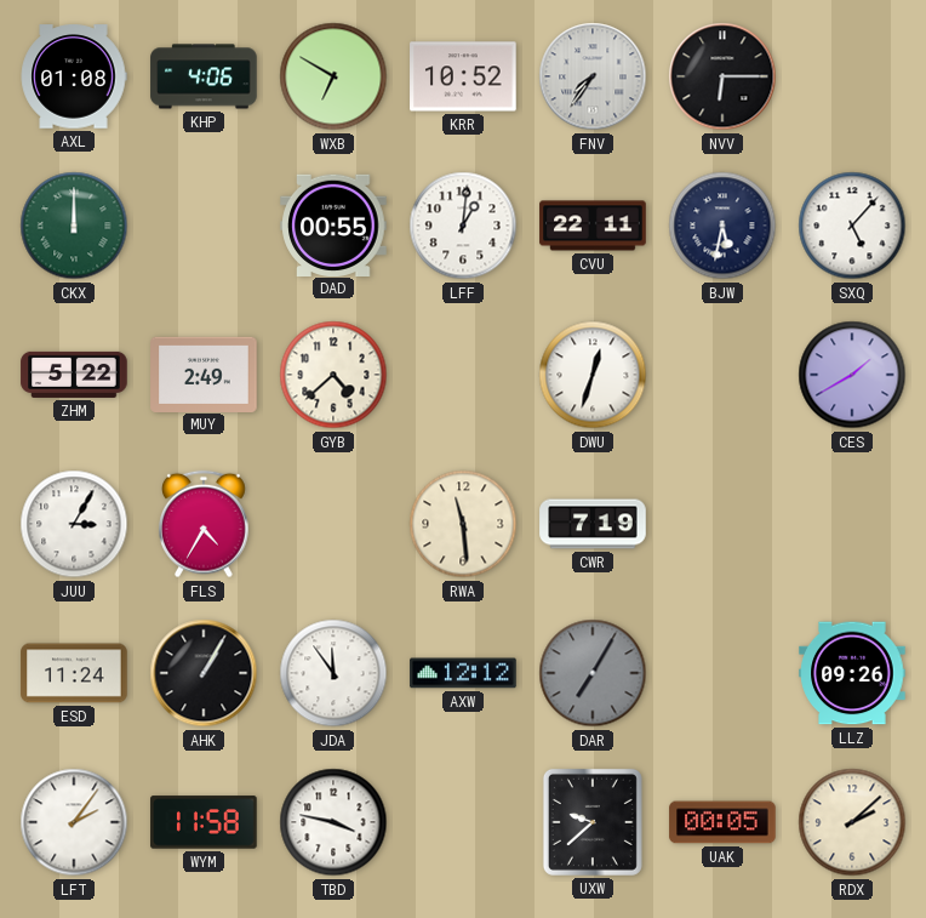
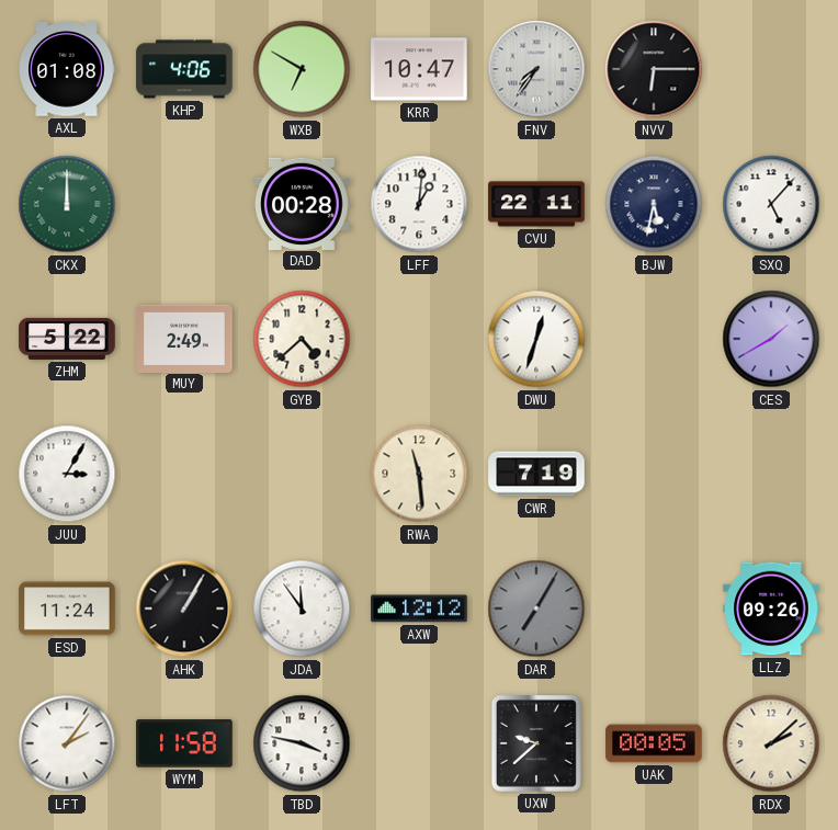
KRR: 10:52 -> 10:47 (419, 69)
DAD: 00:55 -> 00:28 (302, 203)
FLS: 4:35 -> none (205, 524)
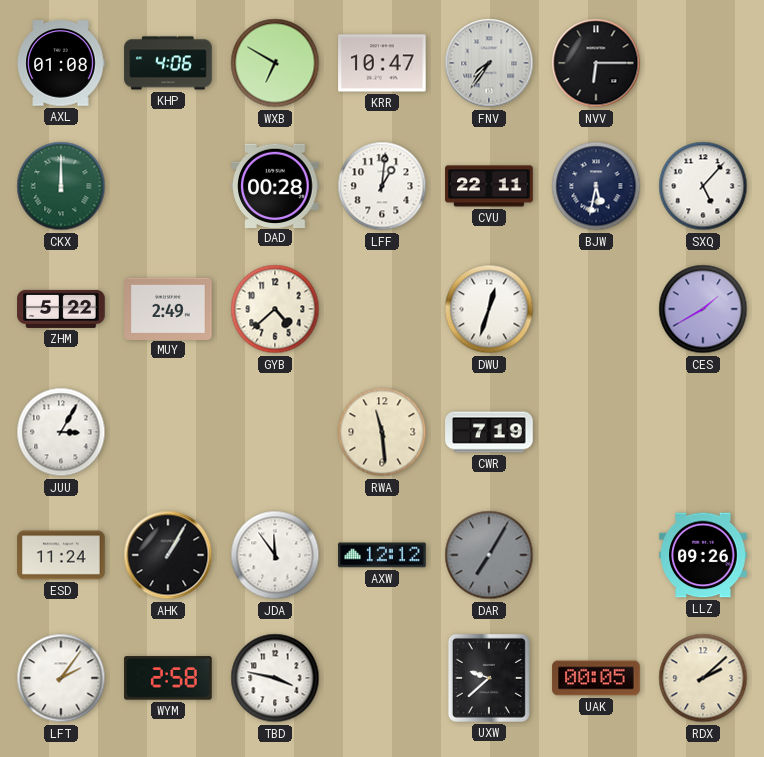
WYM: 11:58 -> 2:58 (168, 678)
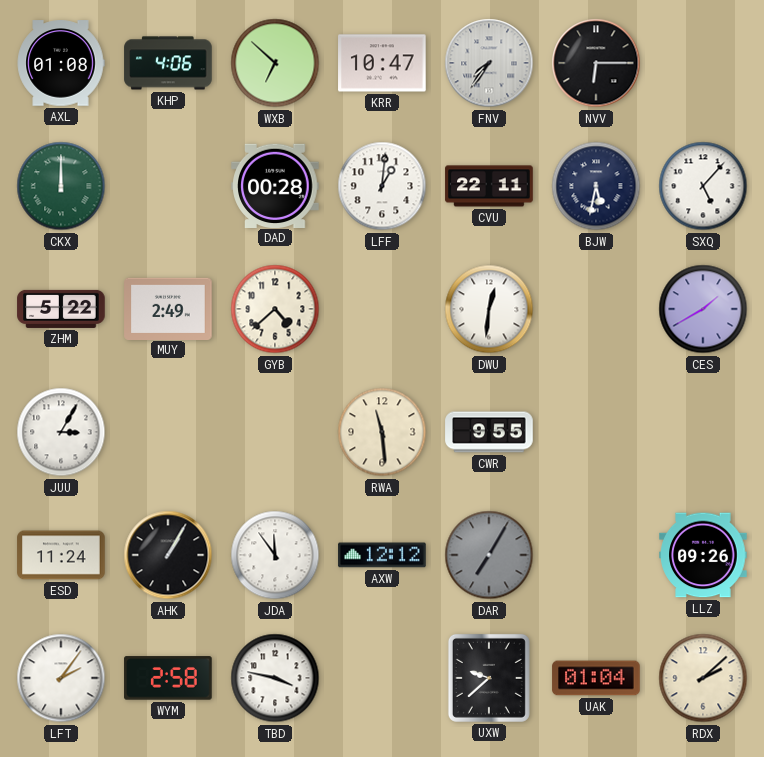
WXB: 6:50 -> 6:52 (275, 63)
DWU: 12:33 -> 12:31 (489, 309)
CWR: 7:19 -> 9:55 (489, 432)
UAK: 00:05 -> 01:04 (596, 678)
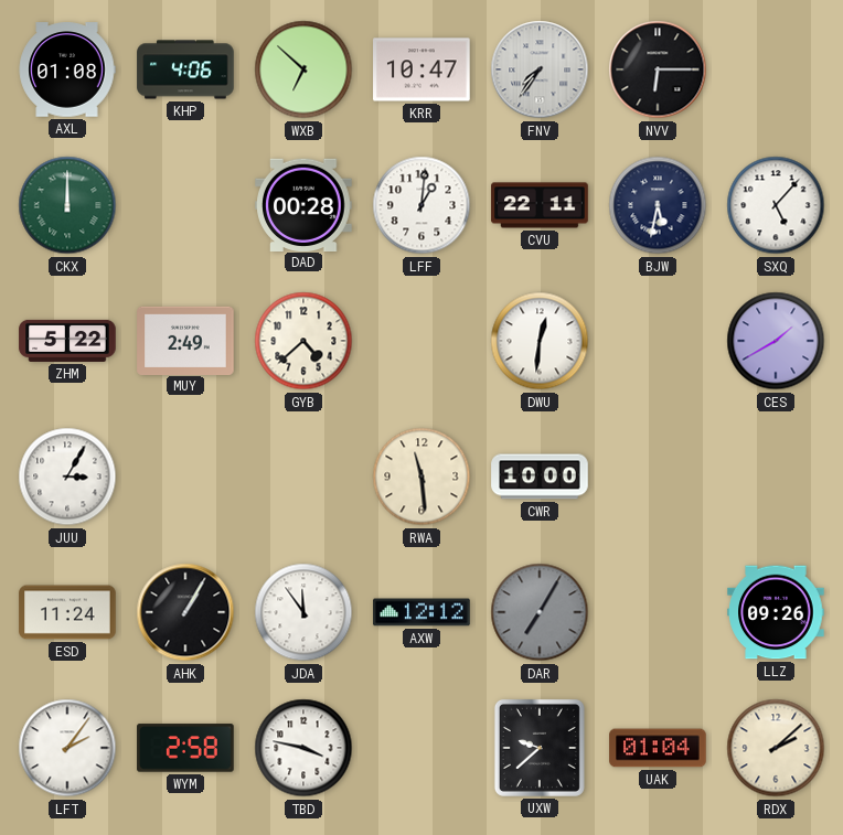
CWR: 9:55 -> 10:00 (540, 477)
